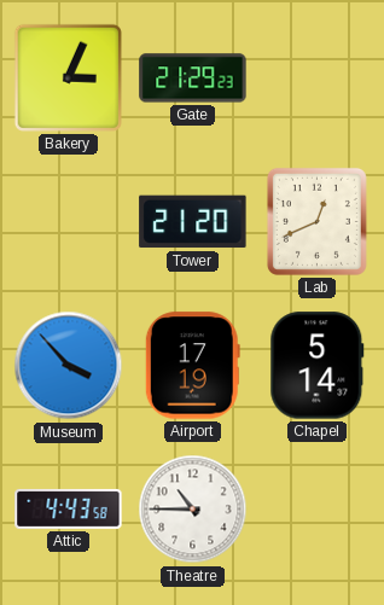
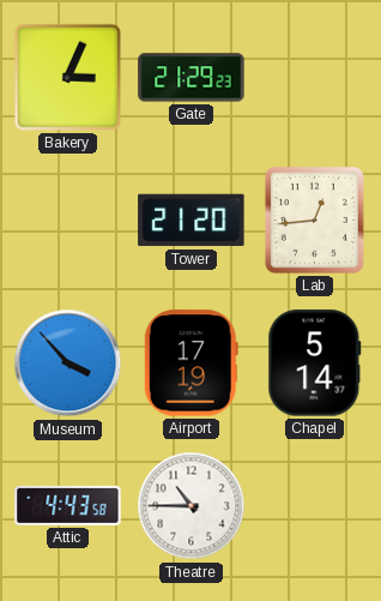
Lab: 12:41 -> 12:44 (314, 220)
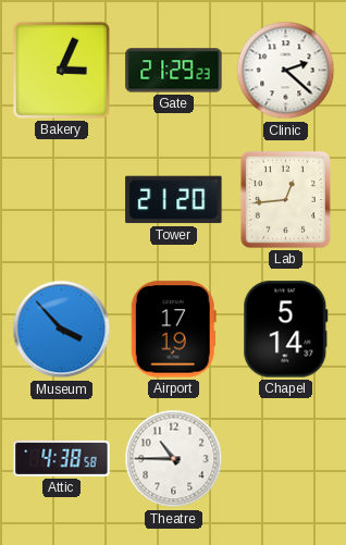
Clinic: none -> 2:22 (286, 71)
Attic: 4:43 -> 4:38 (62, 458)
